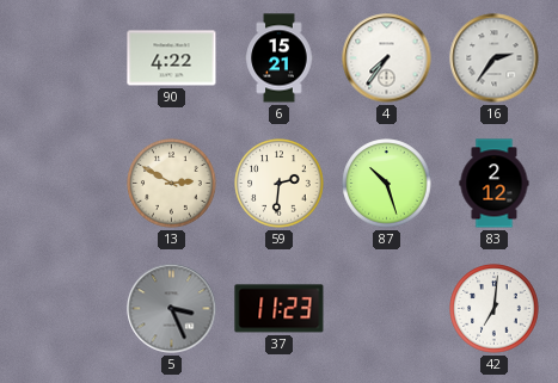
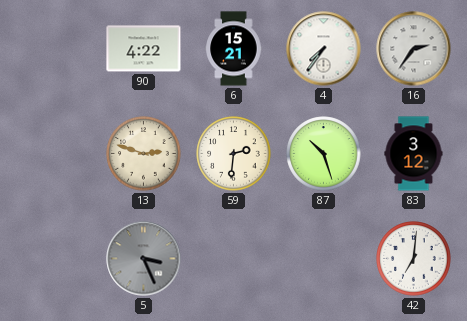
13: 2:50 -> 2:48 (144, 154)
83: 2:12 -> 3:12 (414, 154)
37: 11:23 -> none (280, 309)
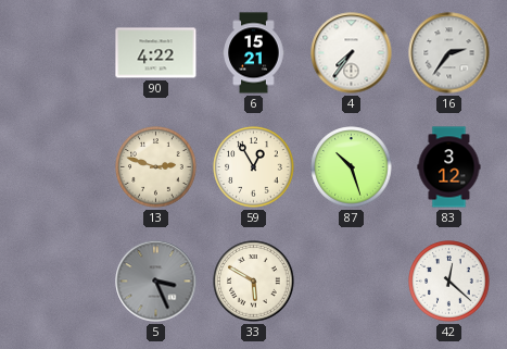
59: 2:31 -> 12:55 (254, 167)
33: none -> 5:50 (254, 282)
42: 7:01 -> 12:22 (449, 282)
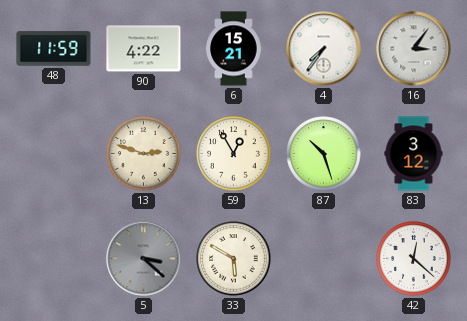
48: none -> 11:59 (54, 49)
16: 2:36 -> 3:06 (414, 49)
5: 3:26 -> 3:22 (144, 259)
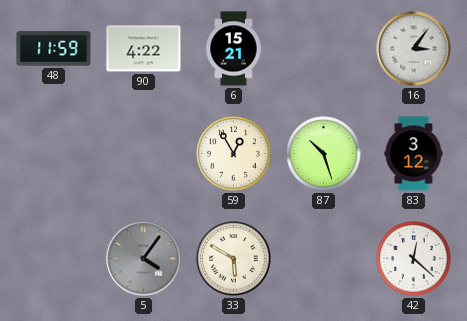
4: 7:36 -> none (324, 49)
13: 2:48 -> none (144, 154)
5: 3:22 -> 4:06 (144, 259)
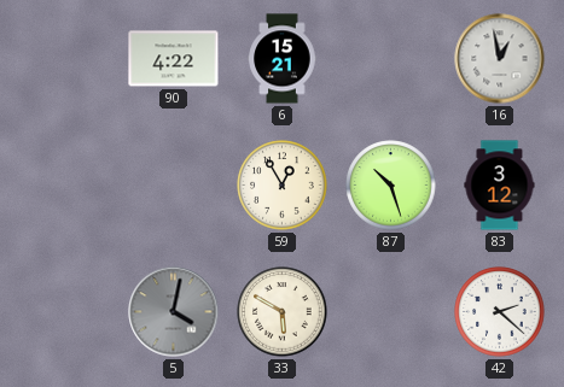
48: 11:59 -> none (54, 49)
16: 3:06 -> 12:58 (500, 59)
5: 4:06 -> 4:02 (174, 312)
42: 12:22 -> 2:22 (500, 312)
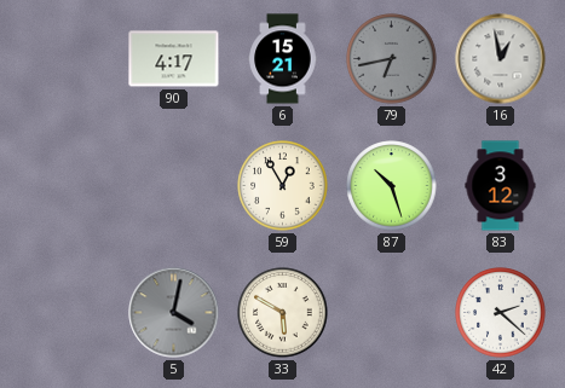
90: 4:22 -> 4:17 (174, 59)
79: none -> 6:43 (392, 59)
